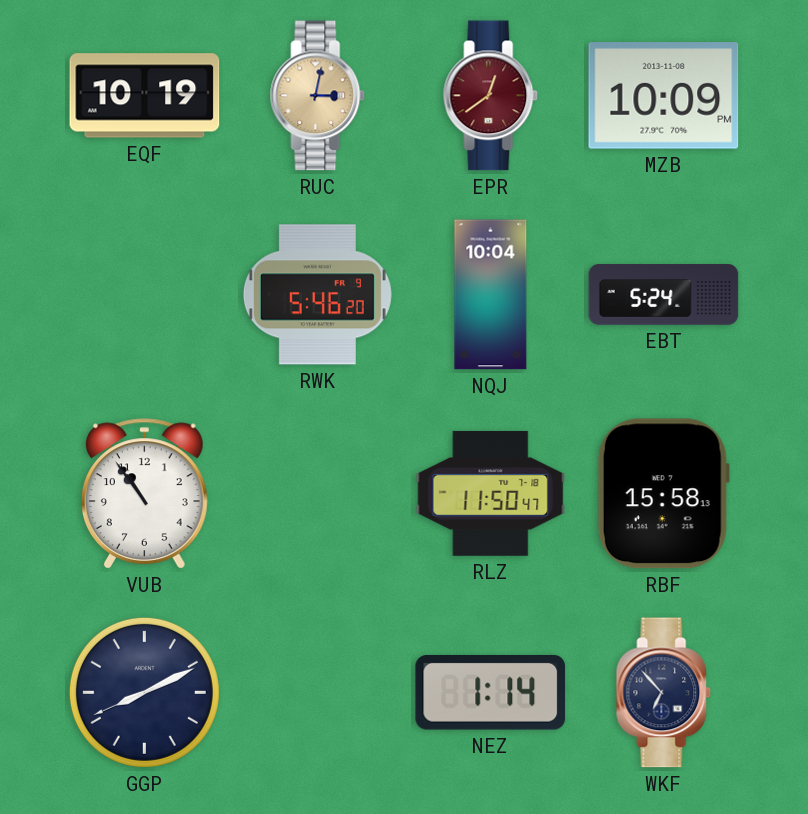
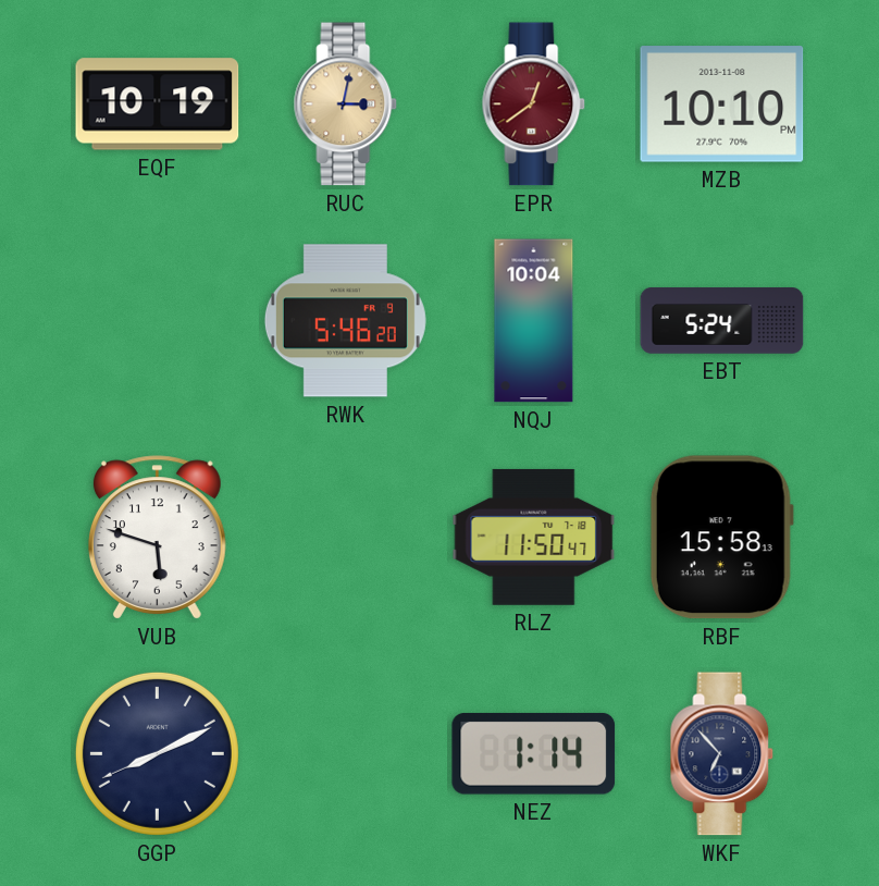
MZB: 10:09 -> 10:10 (722, 104)
VUB: 10:54 -> 5:48 (157, 538)
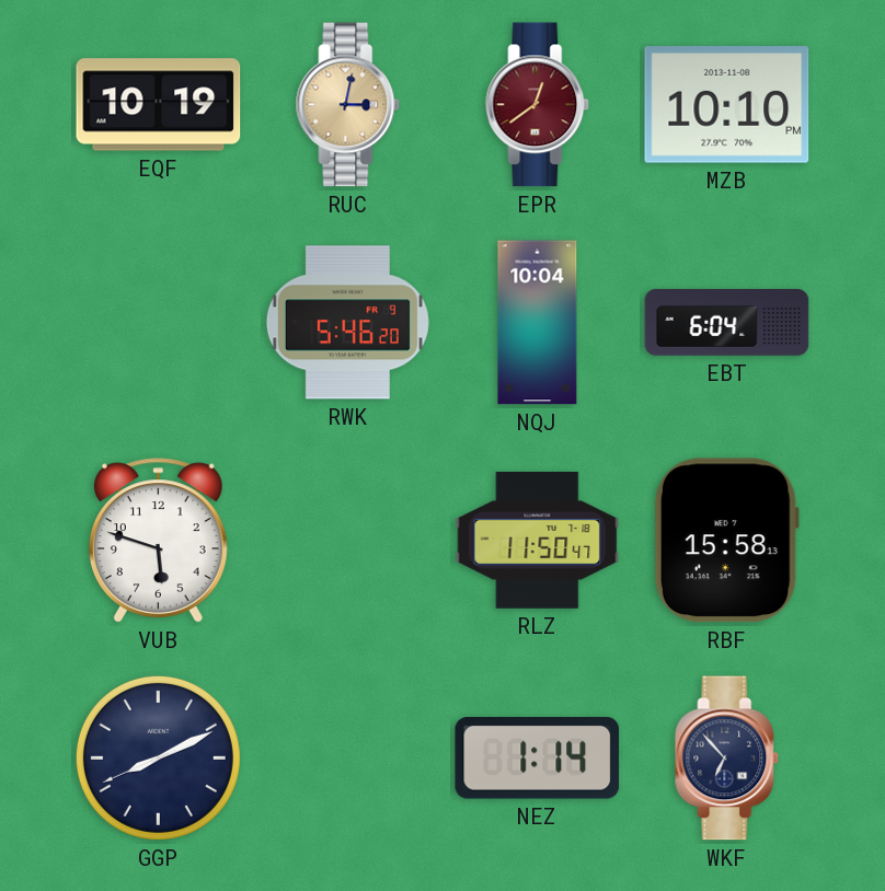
EBT: 5:24 -> 6:04 (727, 323)
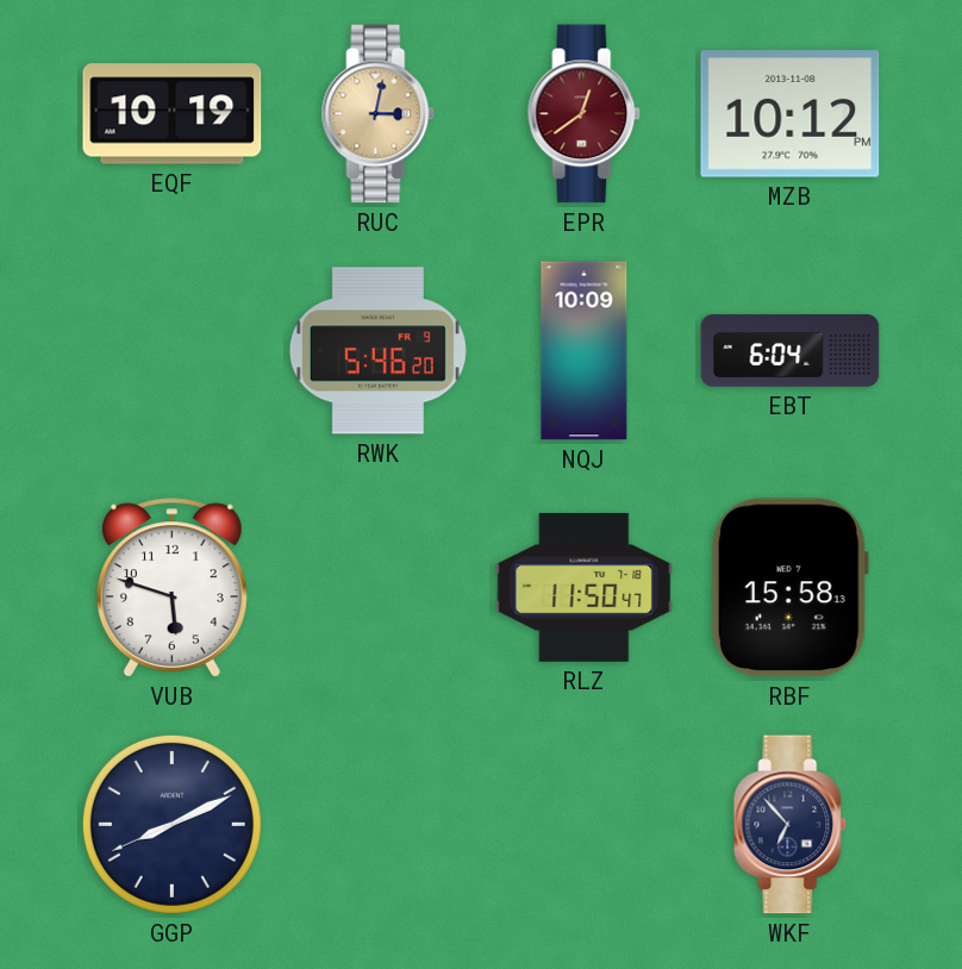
MZB: 10:10 -> 10:12 (791, 114)
NQJ: 10:04 -> 10:09 (585, 351)
NEZ: 1:14 -> none (538, 757)
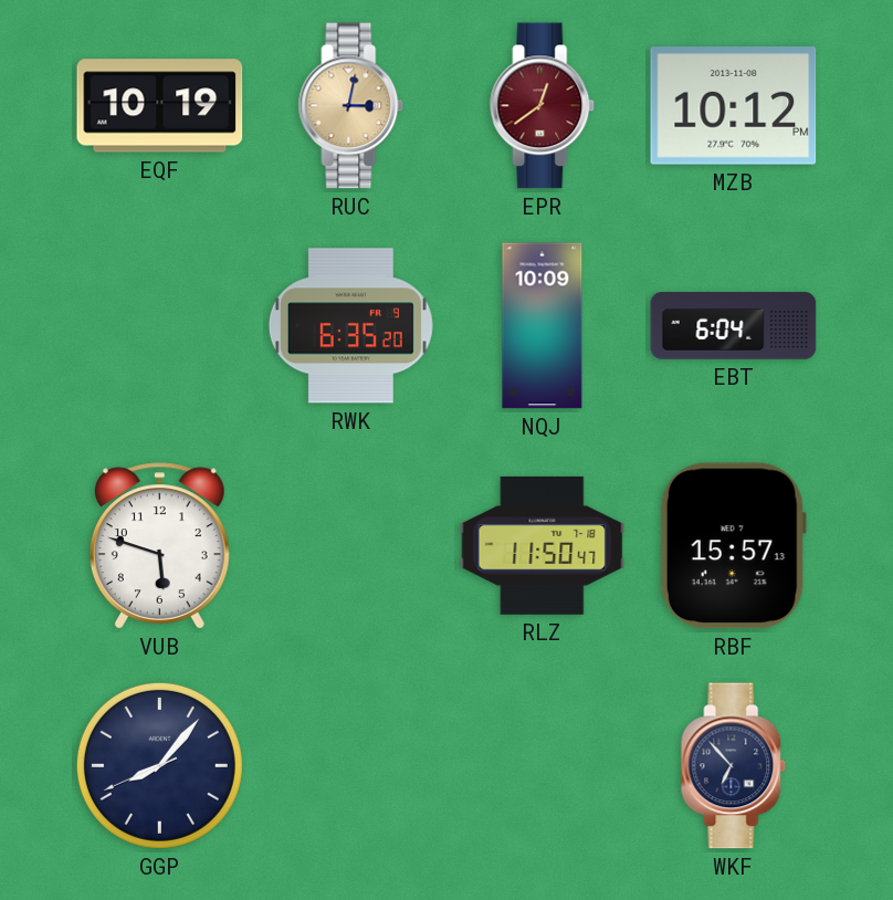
RWK: 5:46 -> 6:35 (350, 326)
RBF: 15:58 -> 15:57 (733, 546)
GGP: 8:10 -> 8:06 (159, 765)
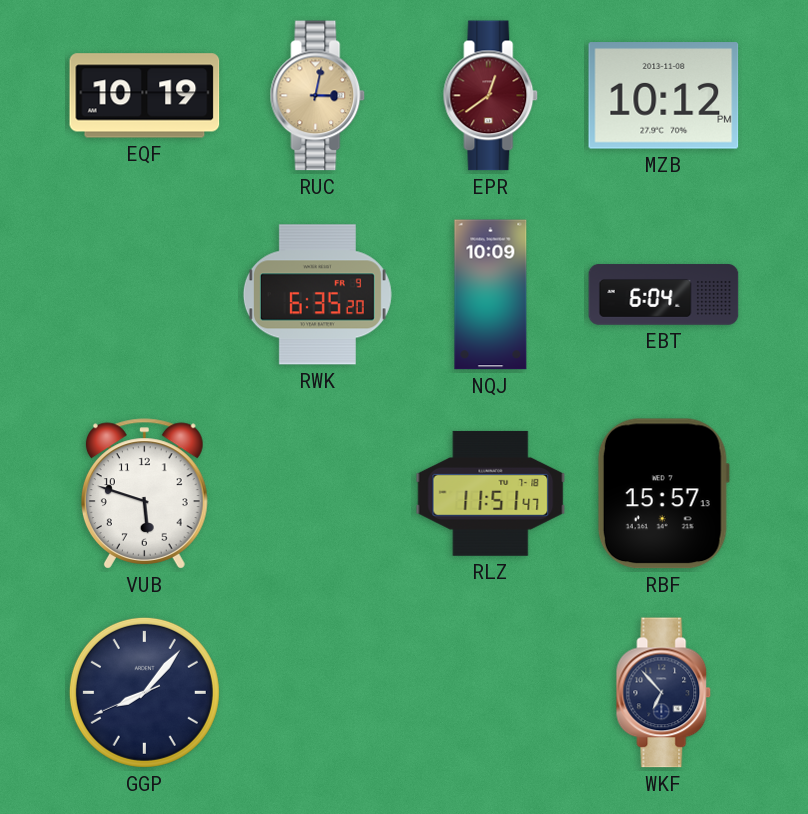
RLZ: 11:50 -> 11:51 (491, 493)
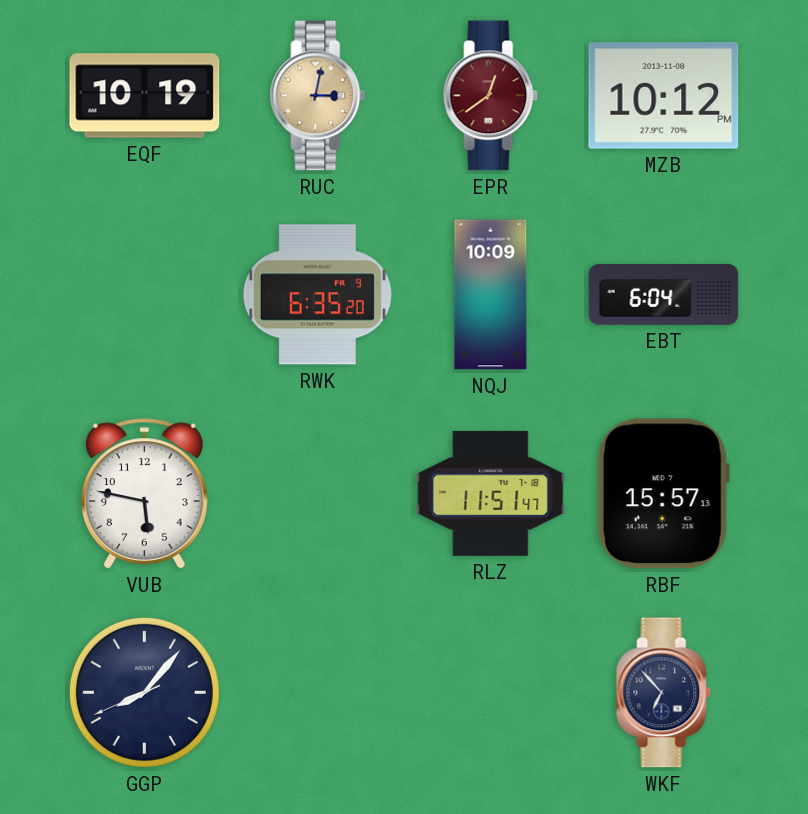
VUB: 5:48 -> 5:47 (144, 494)
